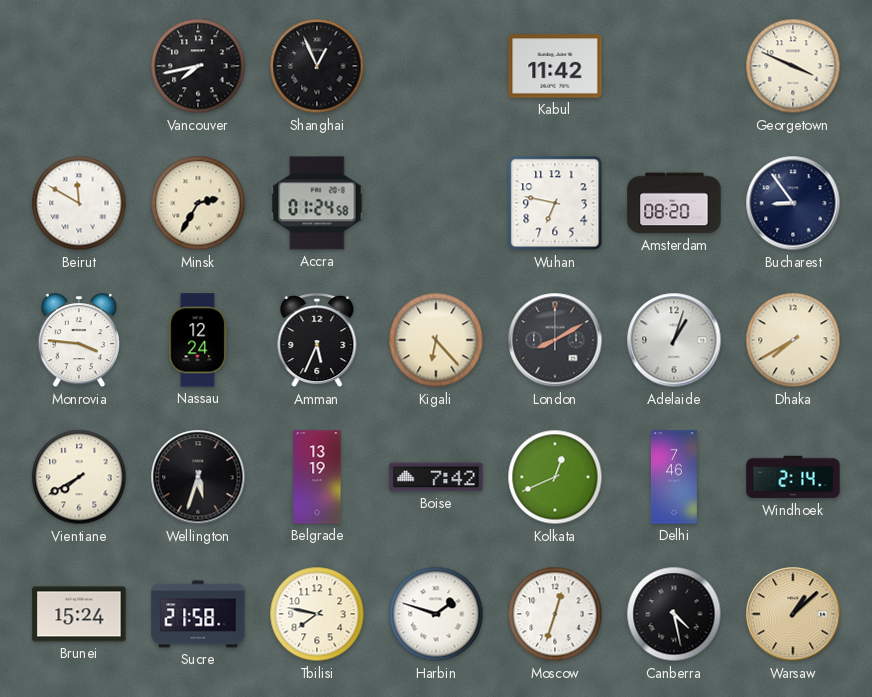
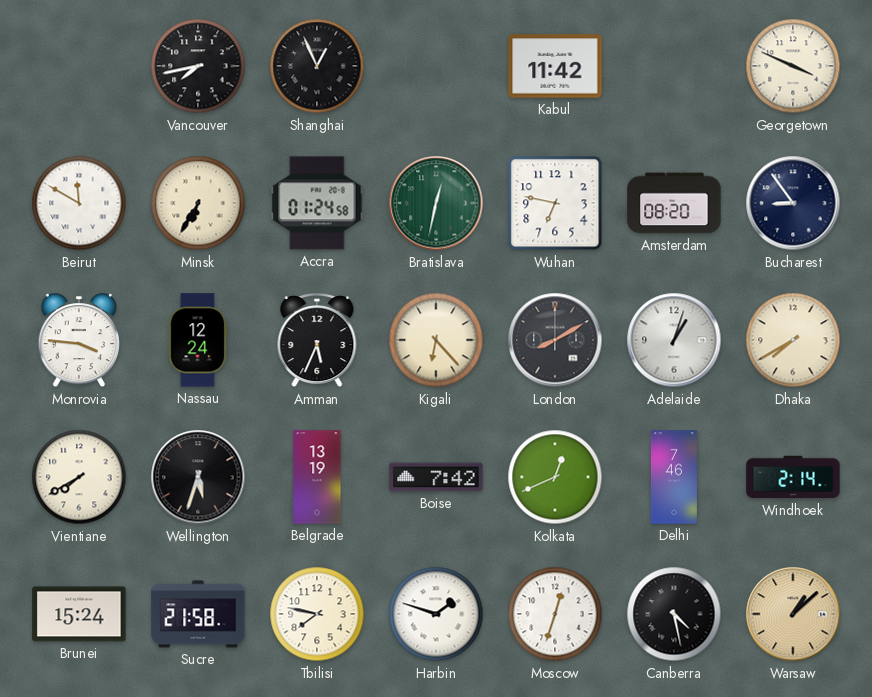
Minsk: 2:35 -> 6:35 (198, 203)
Bratislava: none -> 12:32 (436, 203)
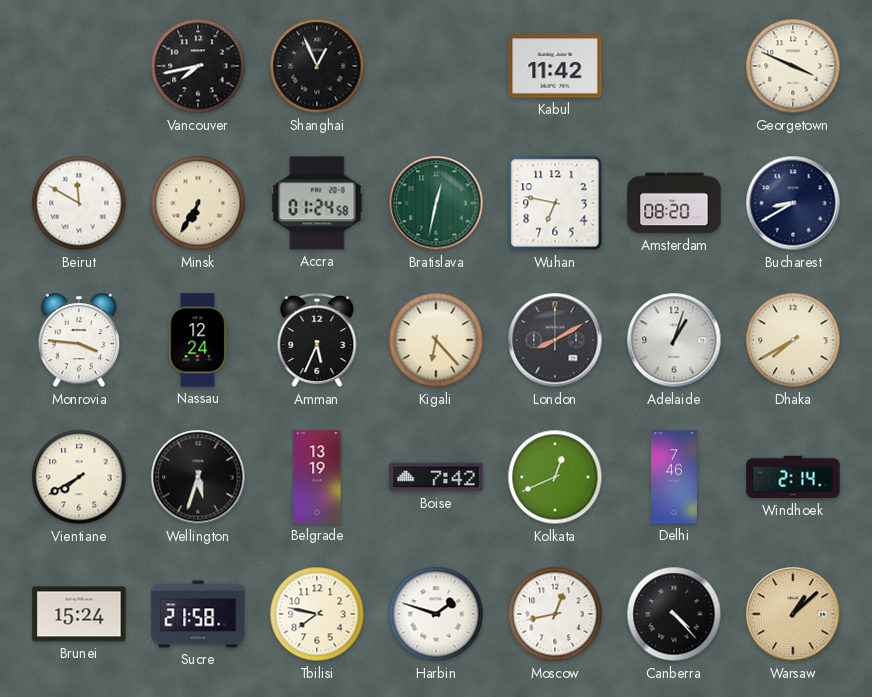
Bucharest: 8:54 -> 8:40 (793, 203)
Moscow: 12:33 -> 12:43 (555, 614)
Canberra: 4:28 -> 4:23 (674, 614)
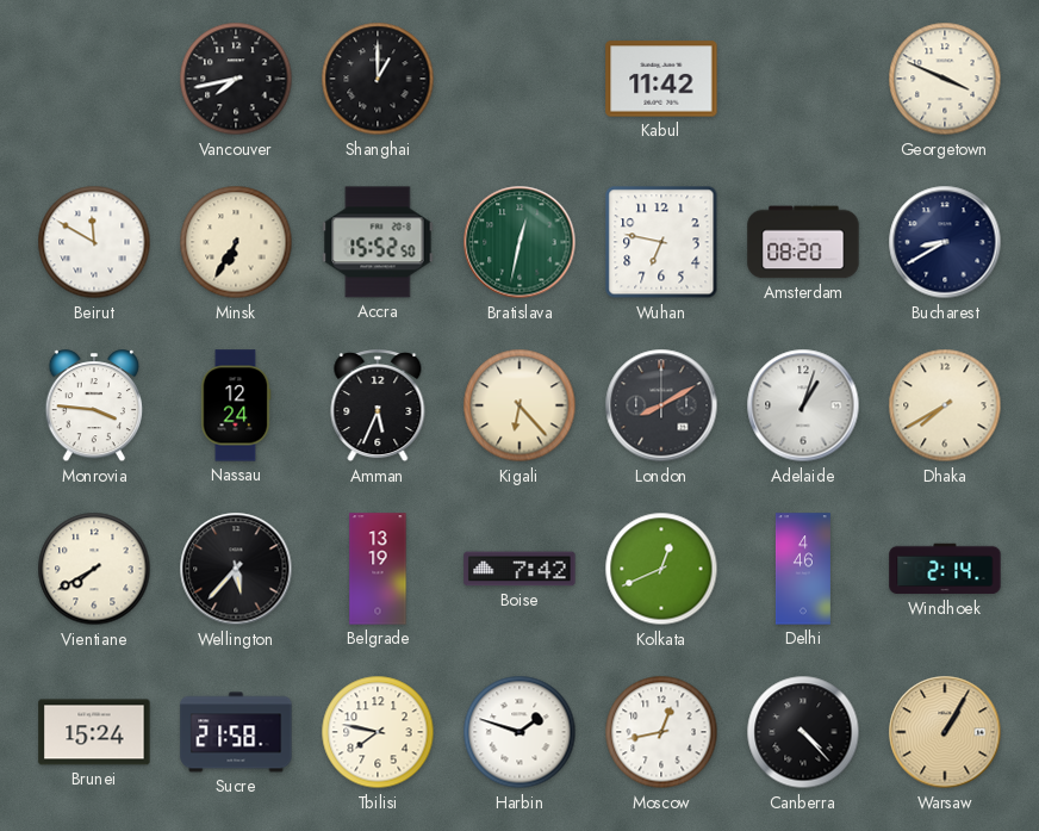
Shanghai: 12:56 -> 1:00 (378, 79)
Accra: 01:24 -> 15:52 (378, 242)
Wellington: 5:33 -> 5:37 (236, 569)
Delhi: 7:46 -> 4:46 (803, 569)
Warsaw: 1:08 -> 1:05 (945, 732)
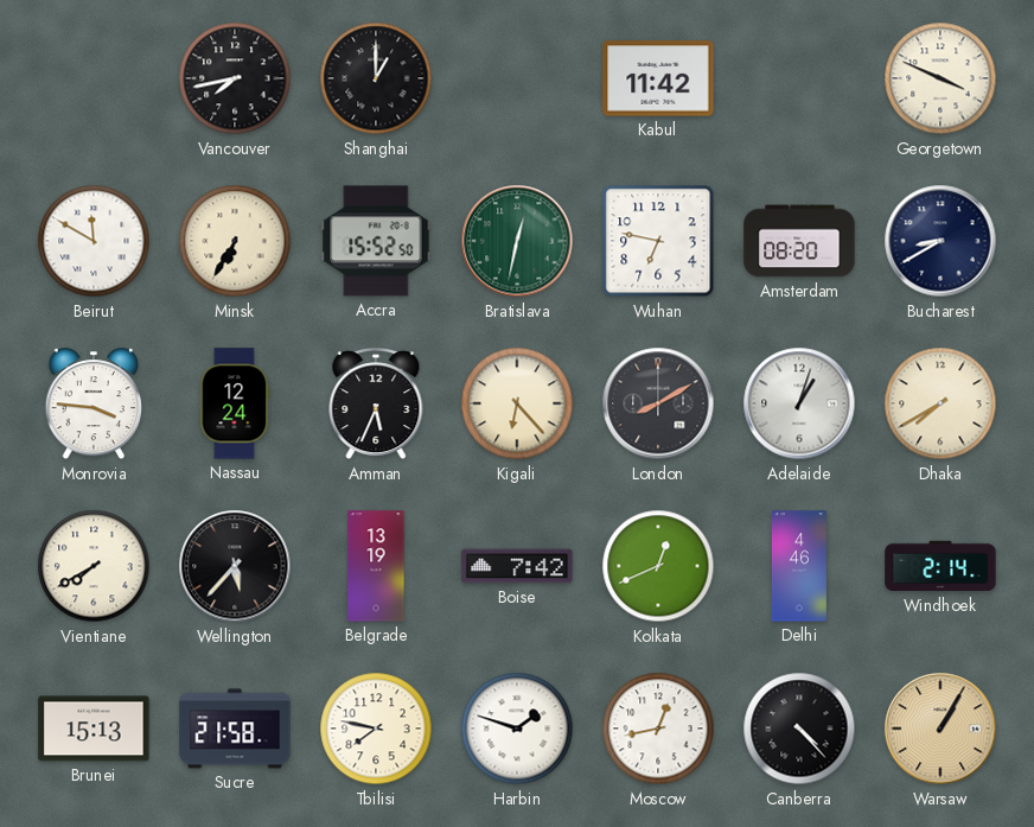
Brunei: 15:24 -> 15:13 (94, 729)
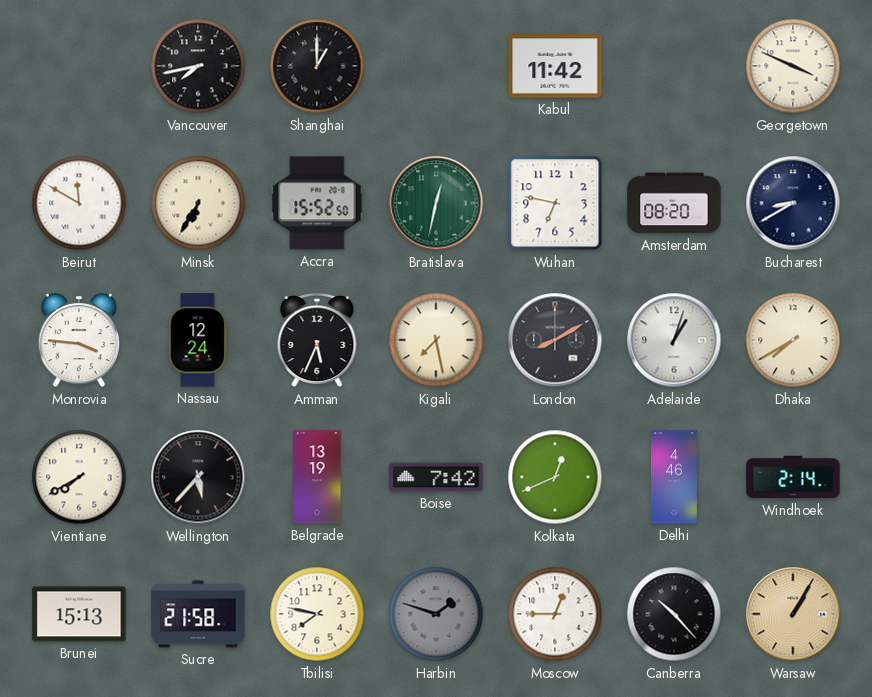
Kigali: 6:23 -> 7:28 (436, 340)
Harbin dial: white -> grey (436, 614)
Moscow: 12:43 -> 12:45 (555, 614)
Canberra: 4:23 -> 10:23 (674, 614)
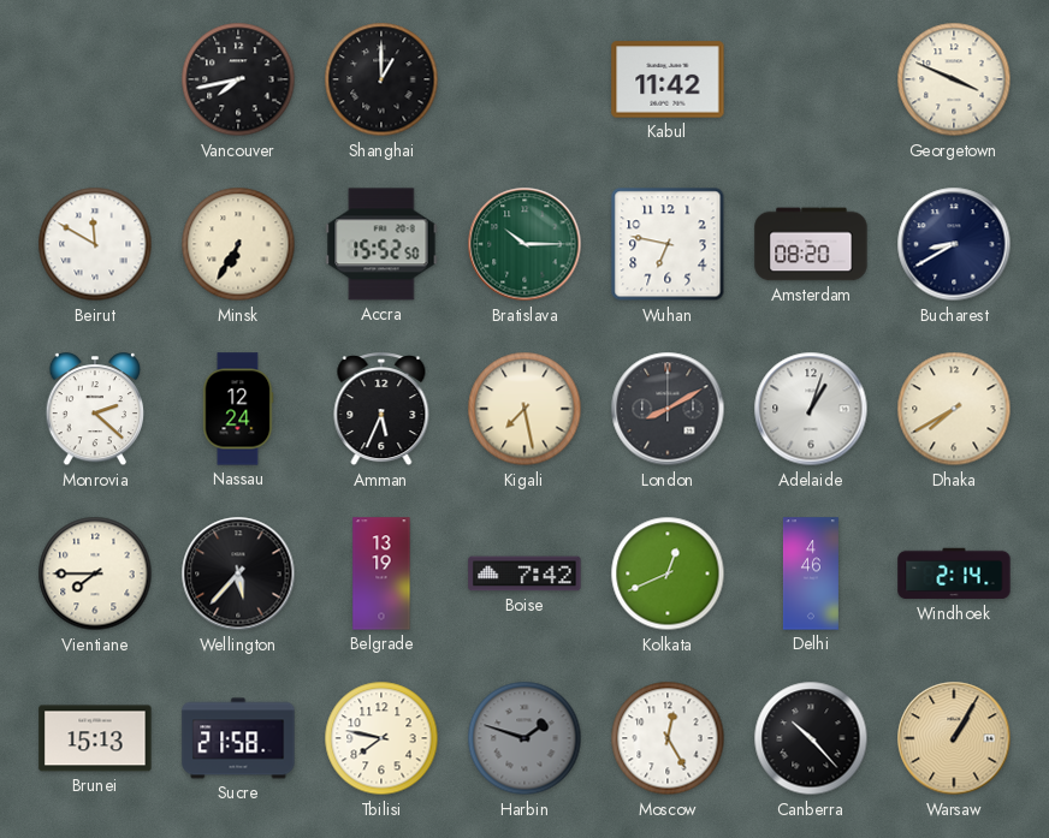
Bratislava: 12:32 -> 10:15 (524, 244)
Monrovia: 3:46 -> 2:22 (95, 410)
Vientiane: 7:40 -> 7:45 (95, 573)
Moscow: 12:45 -> 12:25 (668, 738)
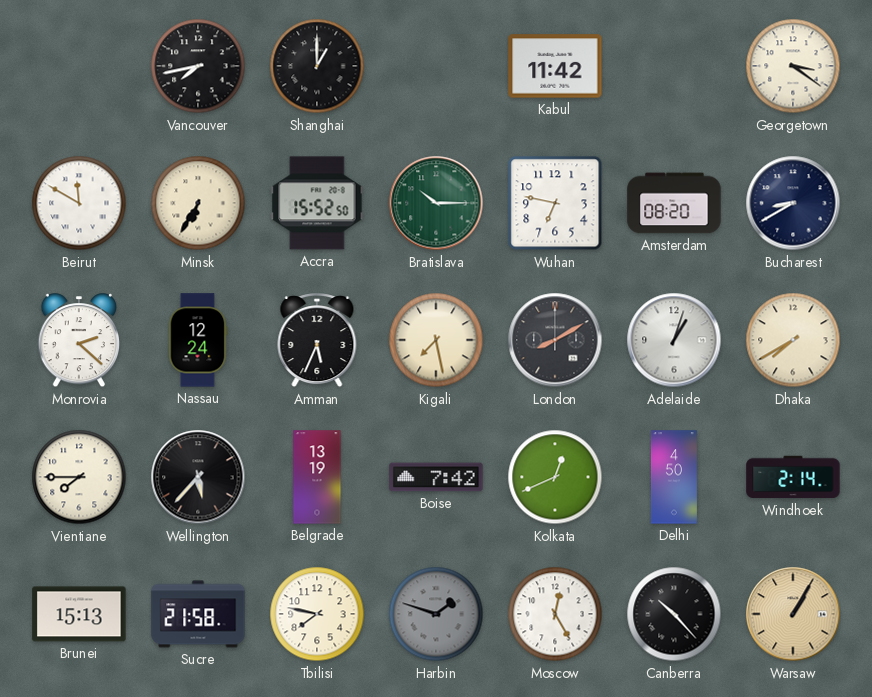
Georgetown: 3:49 -> 3:21 (793, 66)
Delhi: 4:46 -> 4:50 (674, 477)
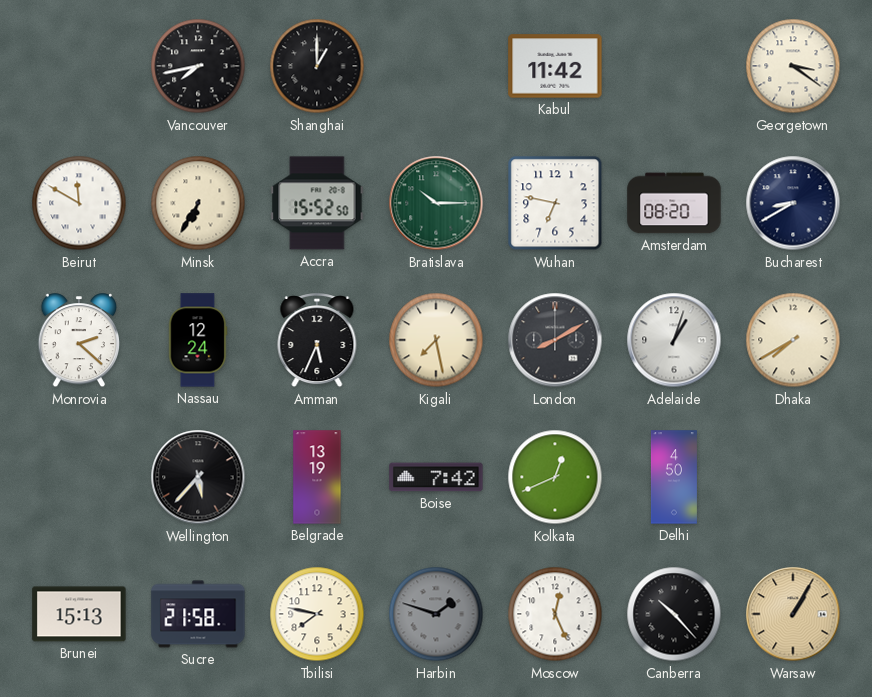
Vientiane: 7:45 -> none (79, 477)
Windhoek: 2:14 -> none (793, 477)
Moscow: 12:25 -> 12:26 (555, 614)
